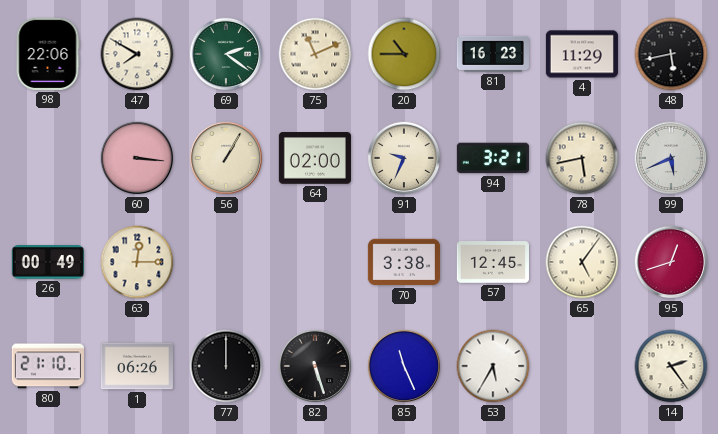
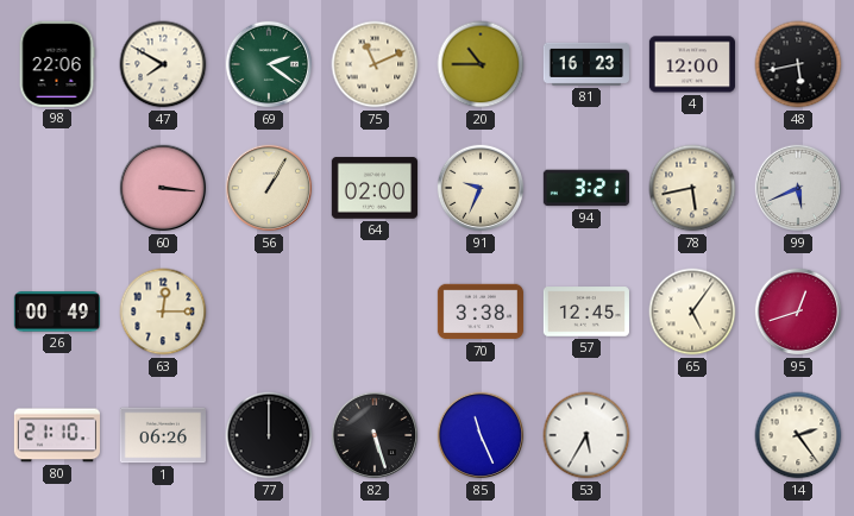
4: 11:29 -> 12:00 (692, 64)
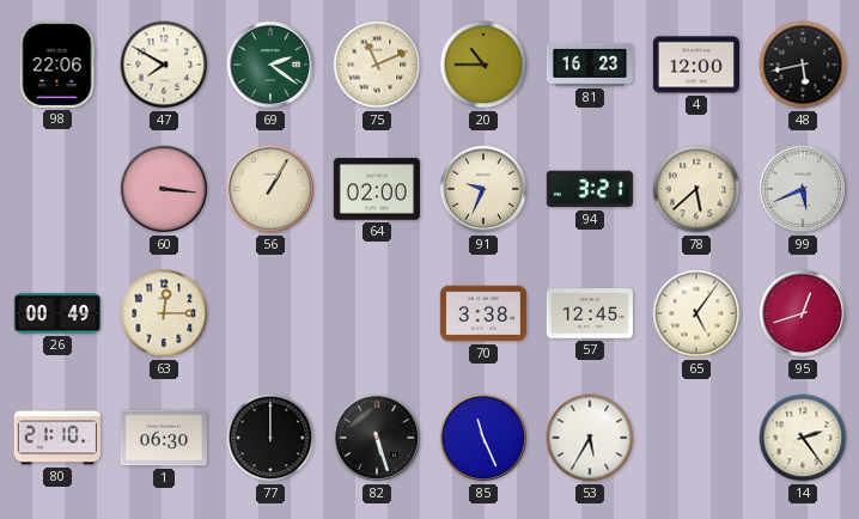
78: 5:43 -> 5:38 (696, 189)
1: 06:26 -> 06:30 (164, 438)
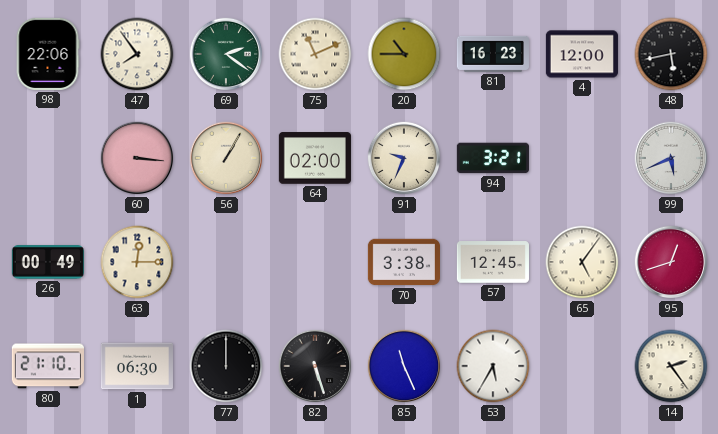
47: 7:50 -> 7:54 (137, 54)
78: 5:38 -> none (696, 189)
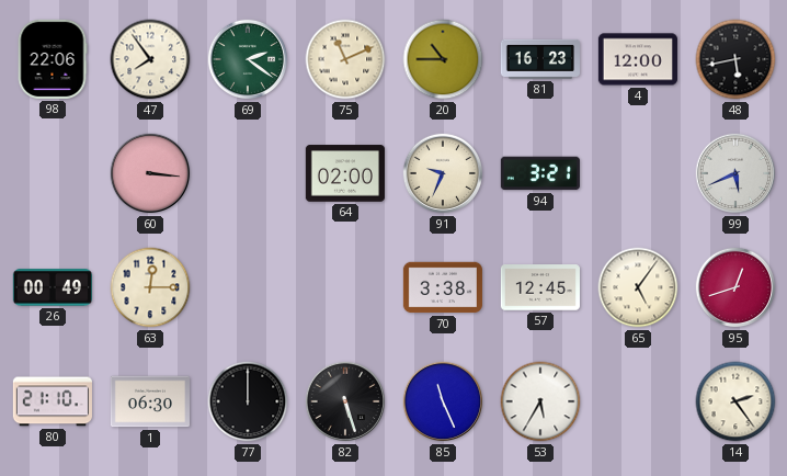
56: 1:05 -> none (226, 158)
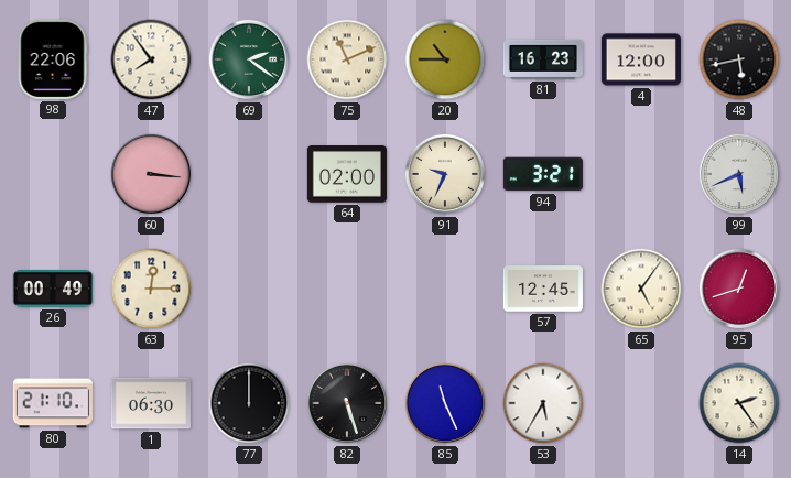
70: 3:38 -> none (443, 287)
